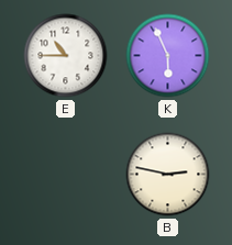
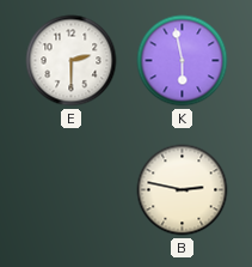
E: 10:45 -> 2:30 (72, 61)
K: 5:56 -> 5:58 (183, 61)
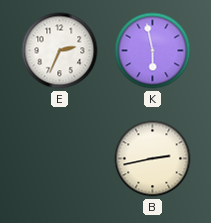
E: 2:30 -> 2:34 (60, 51)
B: 2:47 -> 2:43 (153, 159)
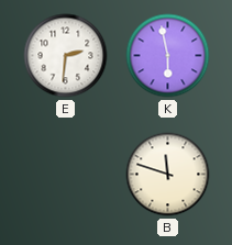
E: 2:34 -> 2:31 (66, 56)
B: 2:43 -> 11:48 (168, 175)
